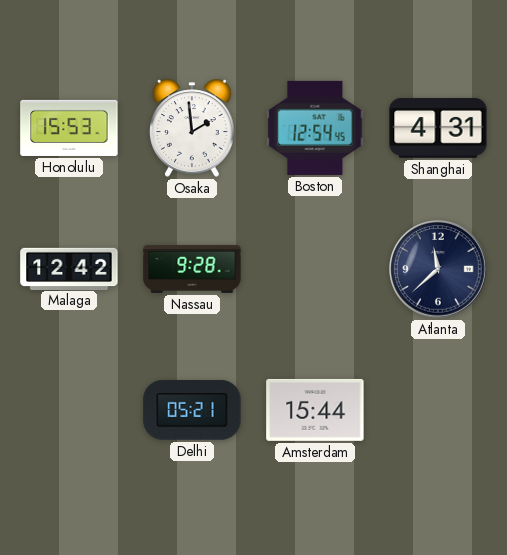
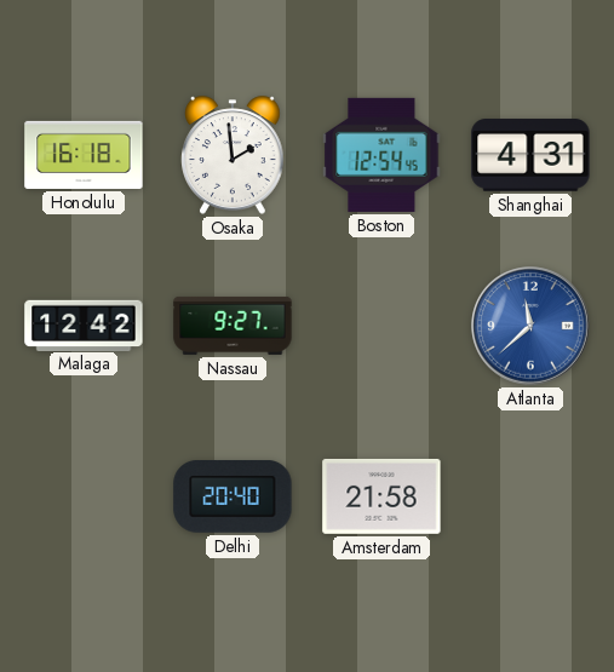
Honolulu: 15:53 -> 16:18 (84, 155)
Nassau: 9:28 -> 9:27 (233, 326)
Atlanta dial: navy -> blue (530, 326)
Delhi: 05:21 -> 20:40 (233, 498)
Amsterdam: 15:44 -> 21:58 (381, 496)
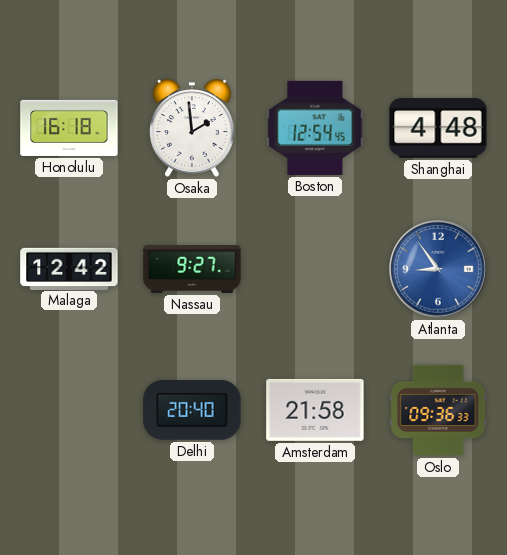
Shanghai: 4:31 -> 4:48 (438, 128)
Atlanta: 11:38 -> 8:54 (438, 269)
Oslo: none -> 09:36 (438, 410)
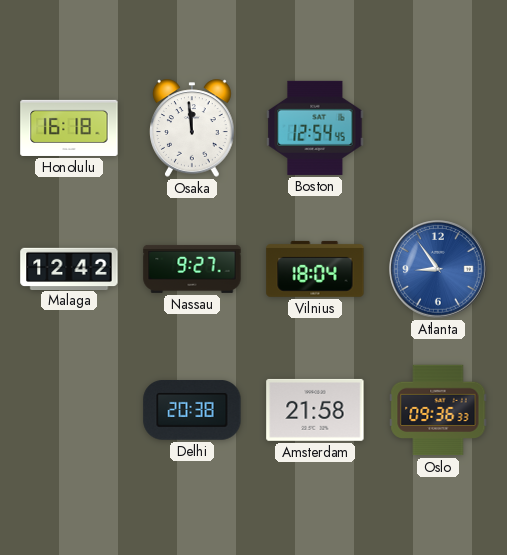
Osaka: 1:59 -> 11:59 (193, 128)
Shanghai: 4:48 -> none (438, 128)
Vilnius: none -> 18:04 (315, 269)
Delhi: 20:40 -> 20:38 (192, 411)
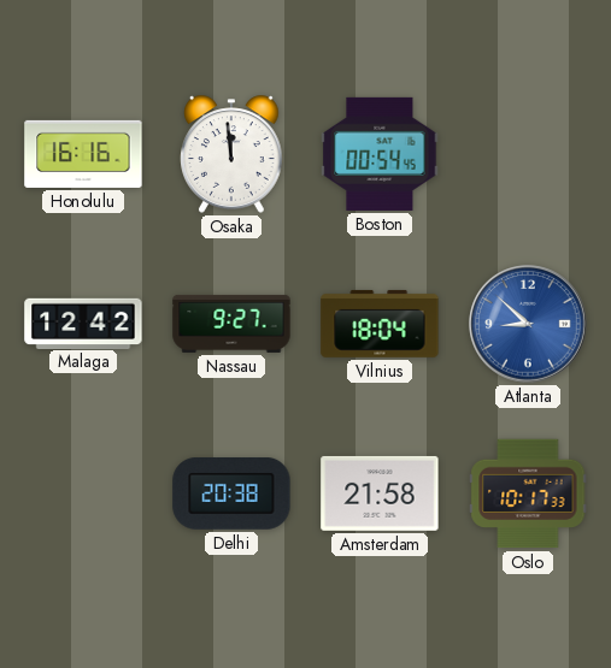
Honolulu: 16:18 -> 16:16 (83, 154)
Boston: 12:54 -> 00:54 (380, 154)
Atlanta: 8:54 -> 8:52 (528, 324)
Oslo: 09:36 -> 10:17 (528, 493)
